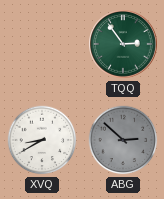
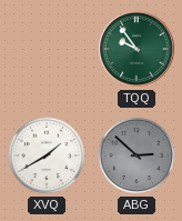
TQQ: 2:54 -> 9:54 (138, 50)
XVQ: 8:40 -> 1:40 (47, 155)
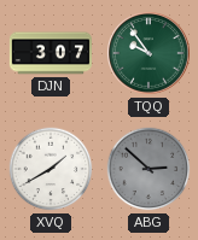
DJN: none -> 3:07 (51, 53)
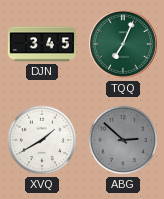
DJN: 3:07 -> 3:45 (42, 44)
TQQ: 9:54 -> 7:04 (124, 45)
